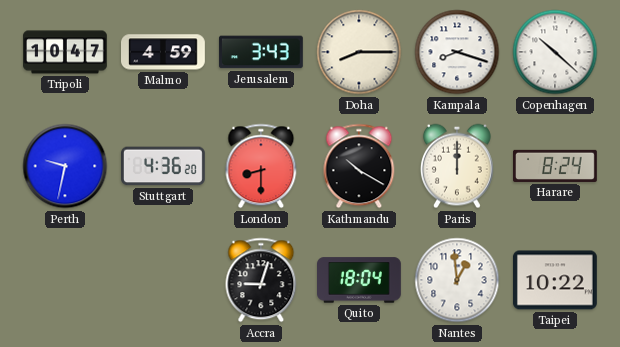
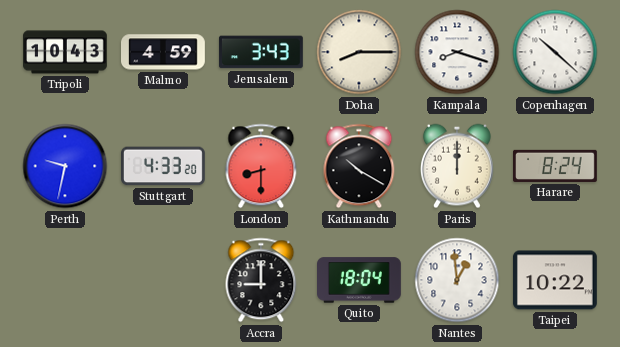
Tripoli: 10:47 -> 10:43 (66, 52)
Stuttgart: 4:36 -> 4:33 (164, 166)
Accra: 9:03 -> 9:00 (261, 280)
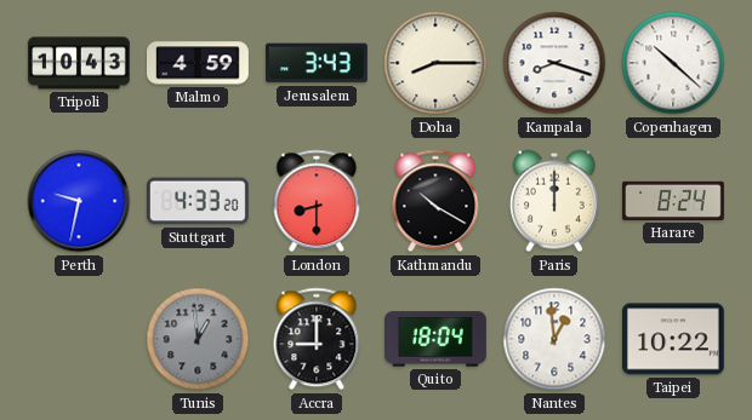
Tunis: none -> 12:59 (198, 339)
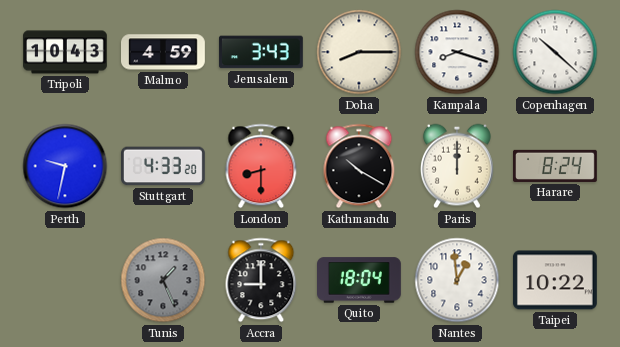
Tunis: 12:59 -> 1:26 (163, 280)
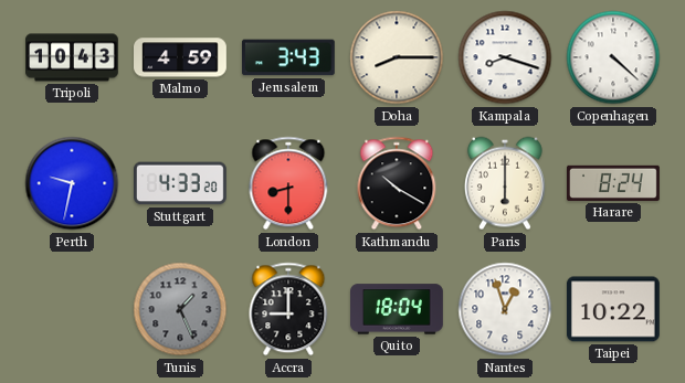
Copenhagen: 10:22 -> 4:22 (613, 57)
Paris: 12:00 -> 6:00 (505, 183)
Nantes: 12:59 -> 12:57 (505, 309)
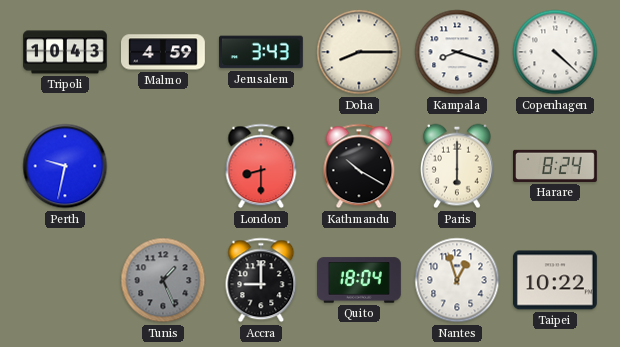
Stuttgart: 4:33 -> none (181, 183)
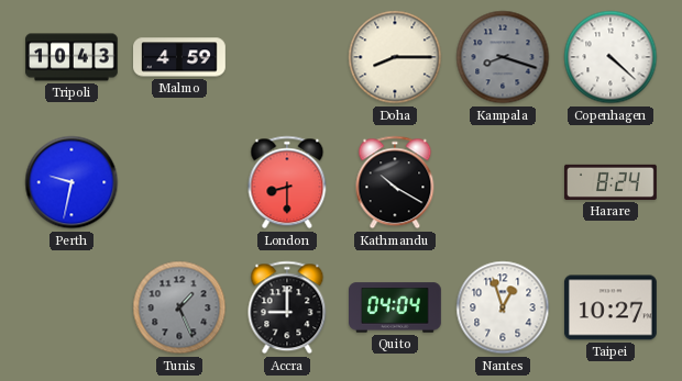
Jerusalem: 3:43 -> none (261, 52)
Kampala dial: white -> grey (503, 57)
Paris: 6:00 -> none (457, 166)
Quito: 18:04 -> 04:04 (396, 307)
Taipei: 10:22 -> 10:27 (610, 307)
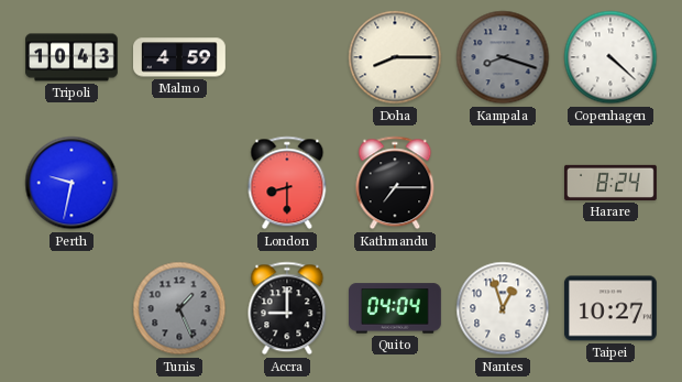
Kathmandu: 10:20 -> 7:15 (395, 183)
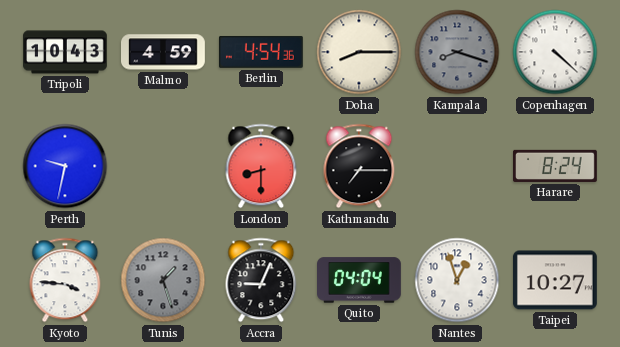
Berlin: none -> 4:54 (261, 52)
Kyoto: none -> 3:46 (65, 280)
Tunis: 1:26 -> 1:27 (163, 280)
Accra: 9:00 -> 9:04 (261, 280)
